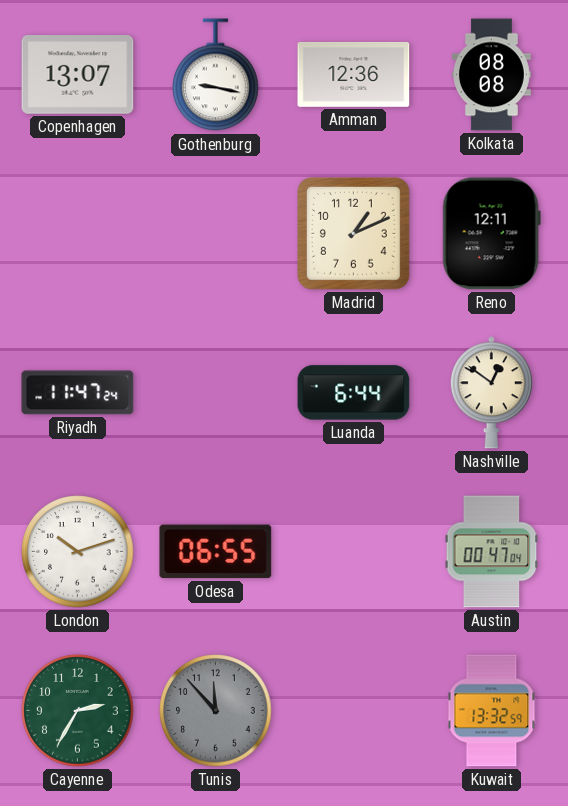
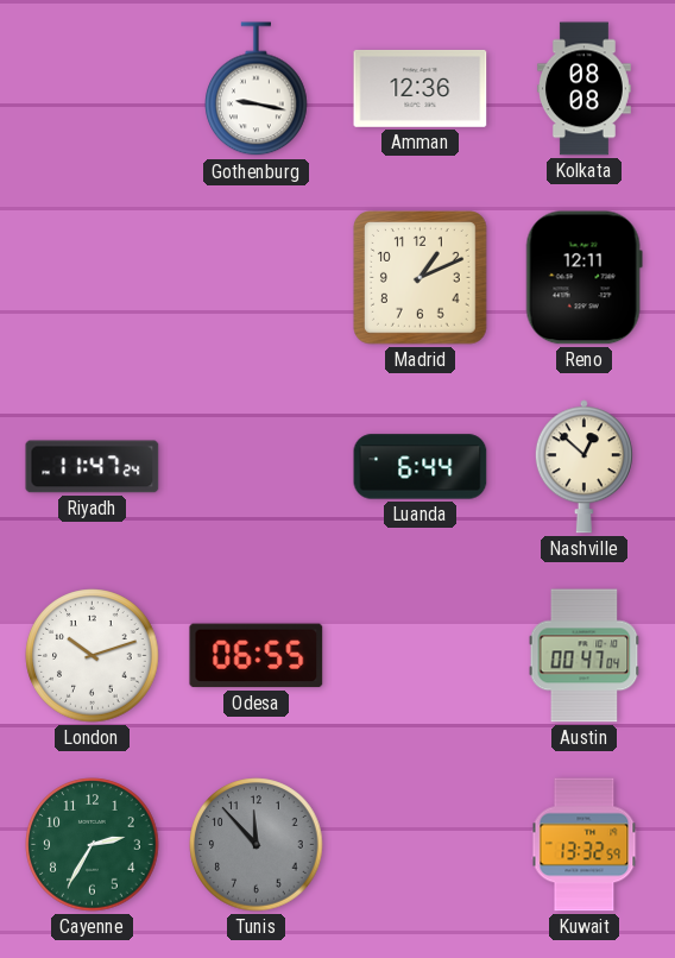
Copenhagen: 13:07 -> none (78, 75)
Nashville: 12:51 -> 12:52 (583, 467)
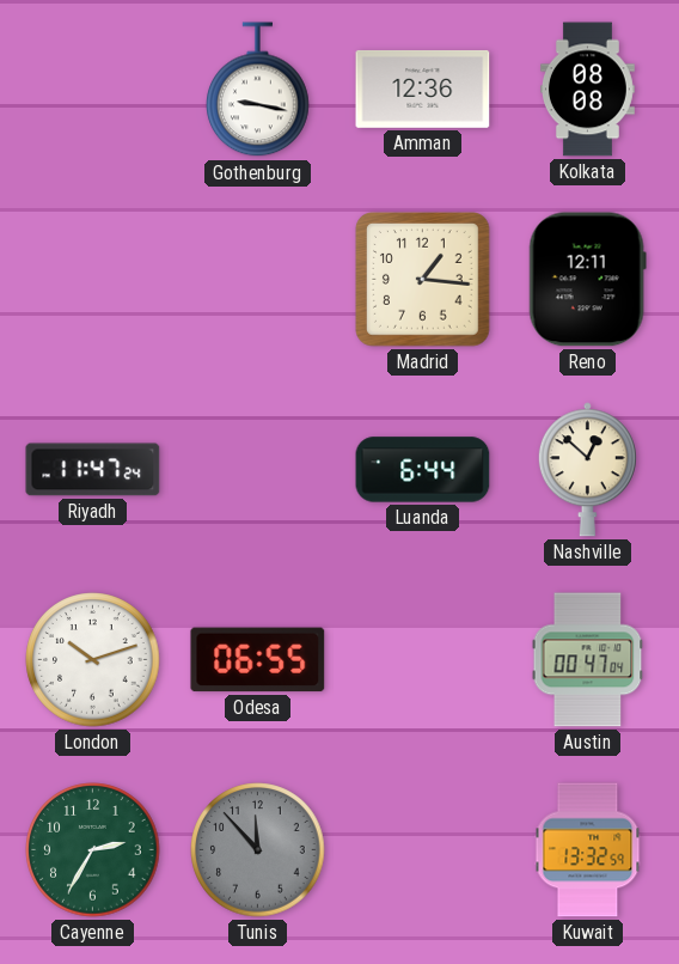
Madrid: 1:11 -> 1:16 (423, 280)
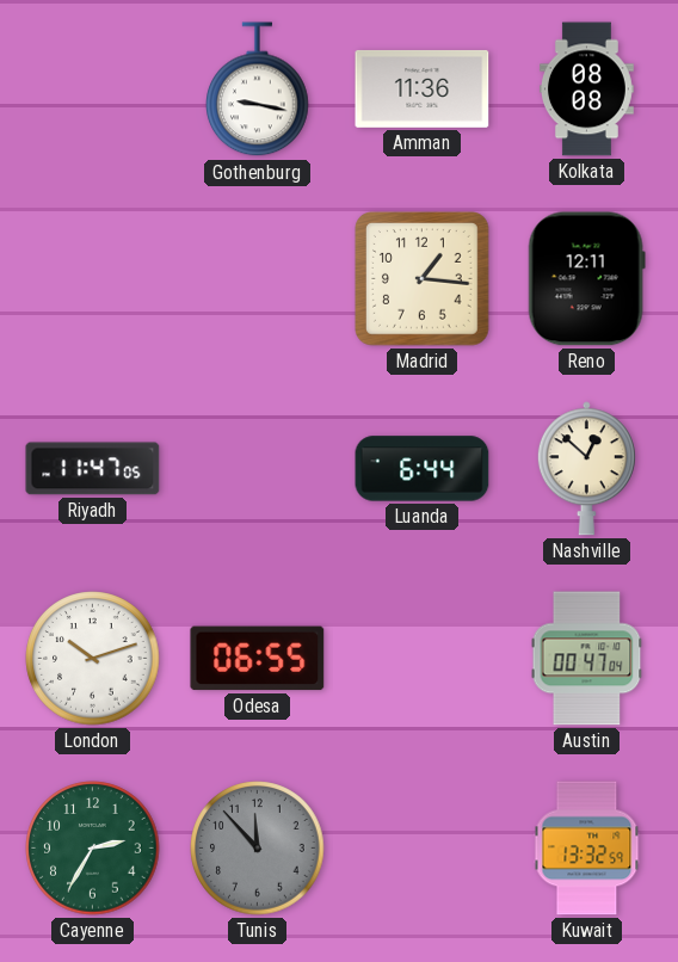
Amman: 12:36 -> 11:36 (423, 88)
Riyadh: 11:47:24 -> 11:47:05 (93, 469)
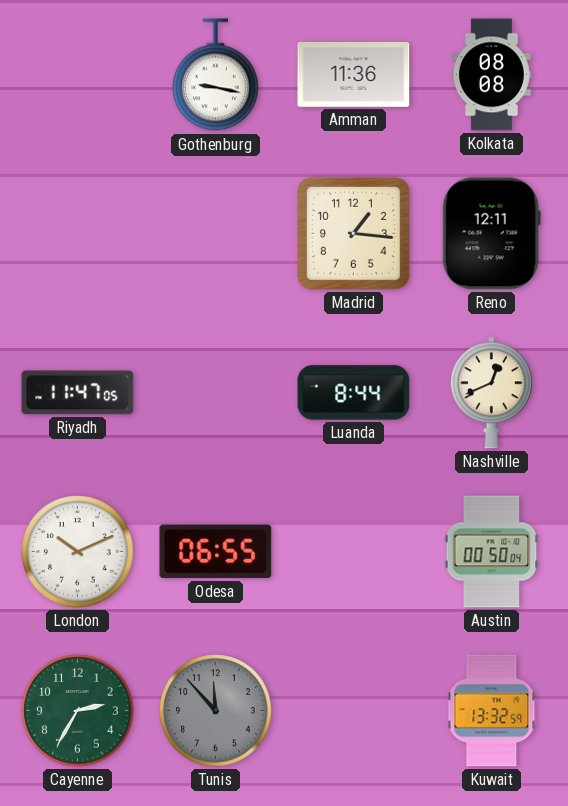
Luanda: 6:44 -> 8:44 (354, 393)
Nashville: 12:52 -> 12:41 (491, 393)
London: 10:12 -> 10:11 (78, 552)
Austin: 00:47 -> 00:50 (492, 552)
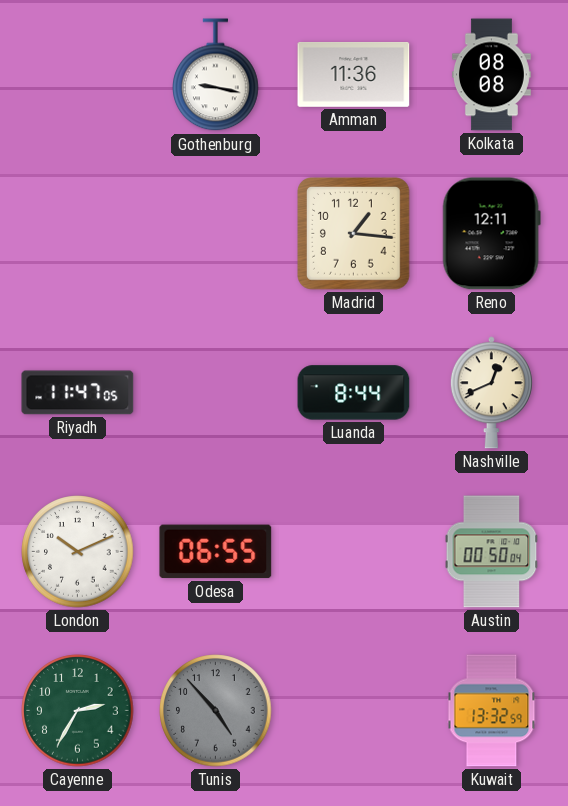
Tunis: 11:53 -> 4:53 (216, 711)
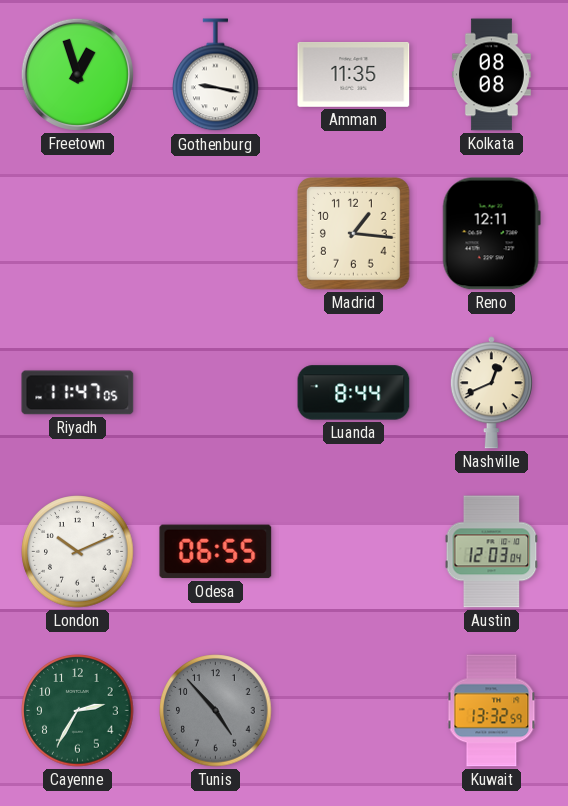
Freetown: none -> 12:57 (77, 74)
Amman: 11:36 -> 11:35 (354, 74)
Austin: 00:50 -> 12:03 (492, 552)
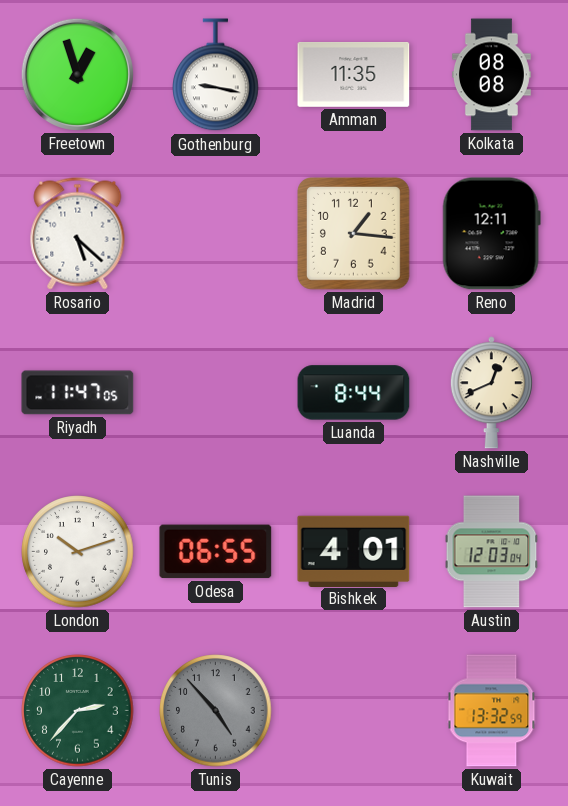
Rosario: none -> 5:22 (78, 234)
London: 10:11 -> 10:12 (78, 552)
Bishkek: none -> 4:01 (354, 551)
Cayenne: 2:35 -> 2:37 (78, 711)
